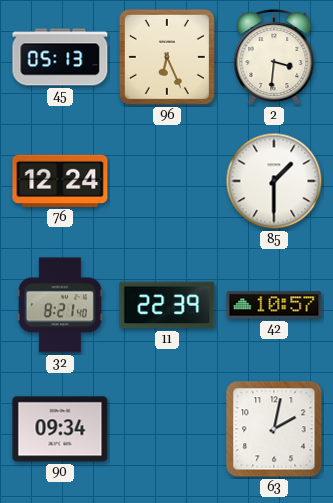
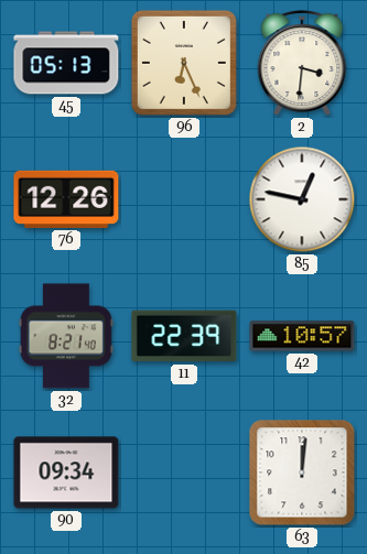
76: 12:24 -> 12:26 (66, 199)
85: 1:30 -> 12:47 (302, 199)
63: 2:02 -> 12:01 (302, 472)
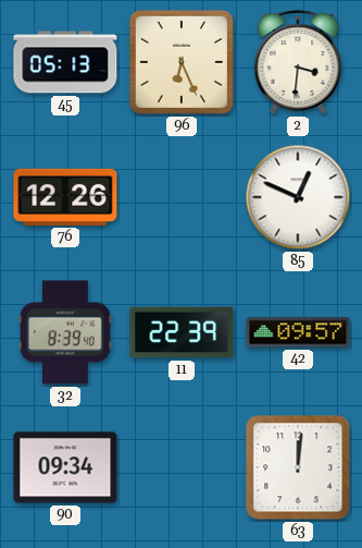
85: 12:47 -> 12:49 (298, 197)
32: 8:21 -> 8:39 (65, 332)
42: 10:57 -> 09:57 (298, 332)
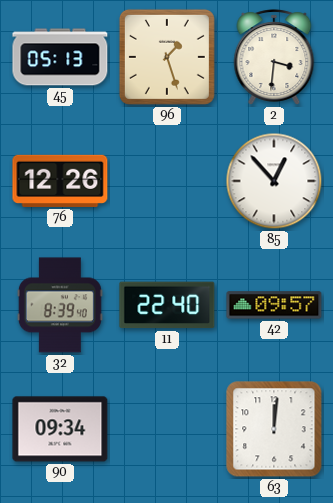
96: 6:26 -> 1:27 (167, 57)
85: 12:49 -> 12:53 (274, 181)
11: 22:39 -> 22:40 (167, 305)
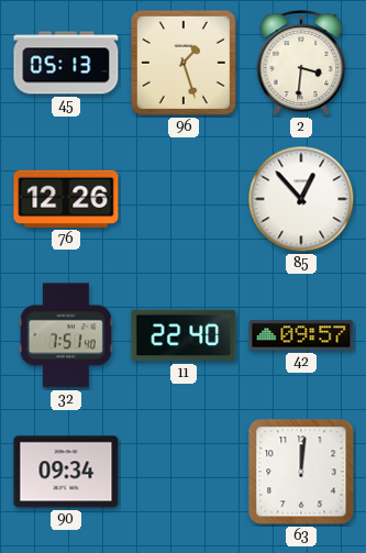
32: 8:39 -> 7:51 (66, 335)
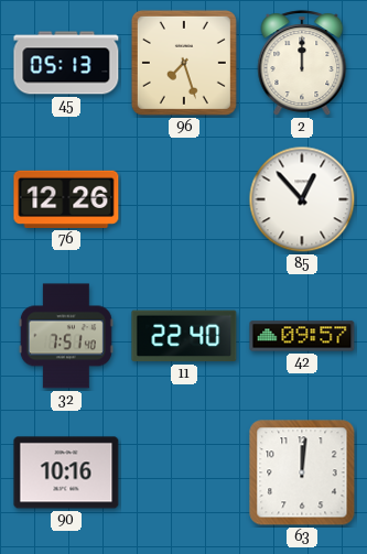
96: 1:27 -> 7:27 (184, 63)
2: 3:31 -> 12:00 (302, 63)
90: 09:34 -> 10:16 (66, 472)
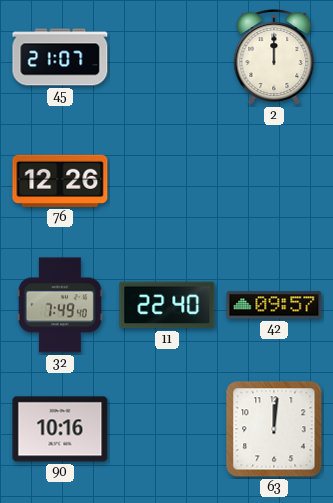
45: 05:13 -> 21:07 (60, 57)
96: 7:27 -> none (184, 63)
85: 12:53 -> none (302, 199)
32: 7:51 -> 7:49 (60, 305)
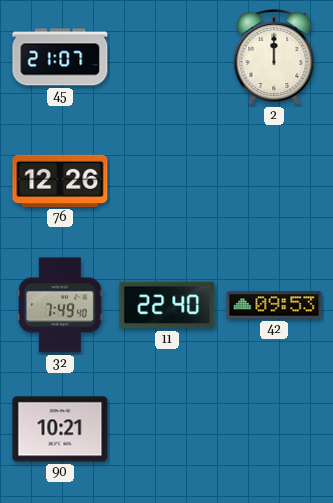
42: 09:57 -> 09:53 (274, 305)
90: 10:16 -> 10:21 (60, 429)
63: 12:01 -> none (274, 429)
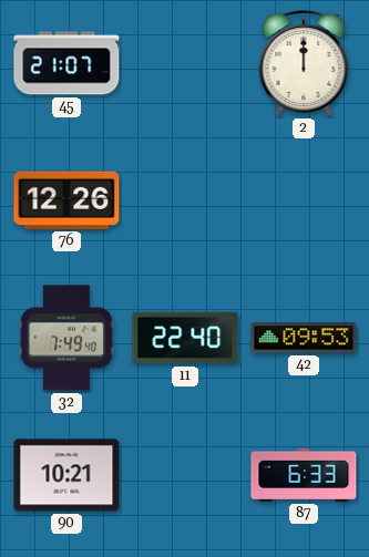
87: none -> 6:33 (304, 475)
